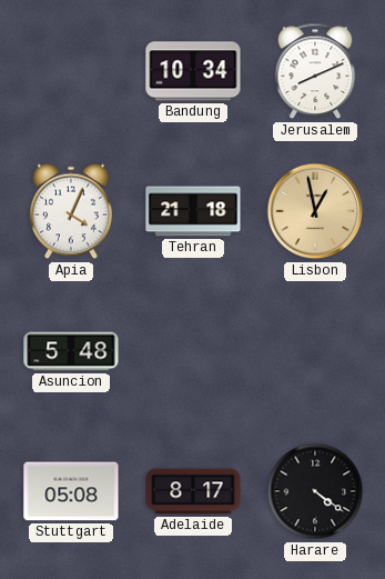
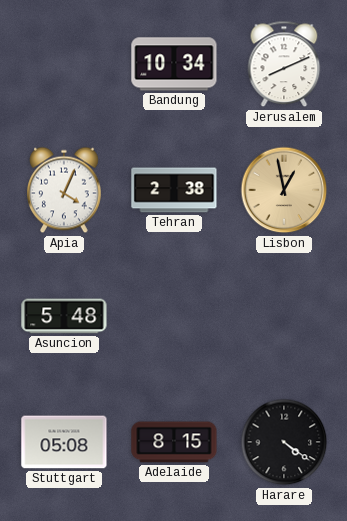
Tehran: 21:18 -> 2:38 (174, 190)
Adelaide: 8:17 -> 8:15 (174, 442)
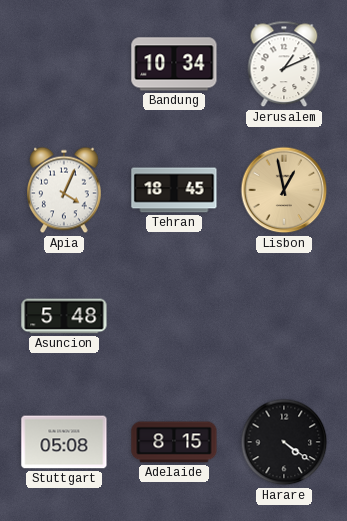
Jerusalem: 8:11 -> 1:11 (284, 64)
Tehran: 2:38 -> 18:45 (174, 190)
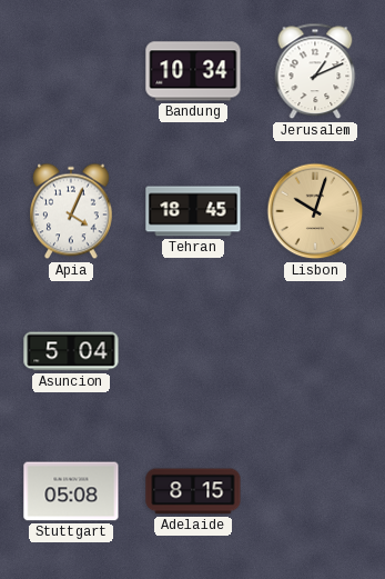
Lisbon: 12:58 -> 10:03 (315, 211)
Asuncion: 5:48 -> 5:04 (71, 351)
Harare: 4:21 -> none (284, 442)
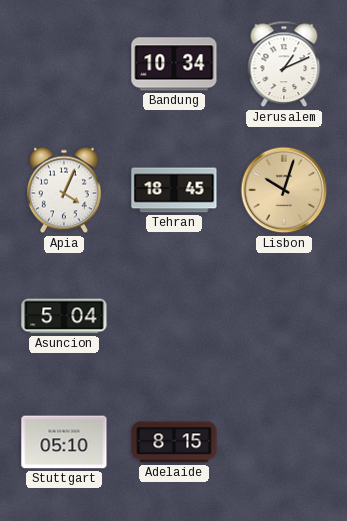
Stuttgart: 05:08 -> 05:10 (64, 442)
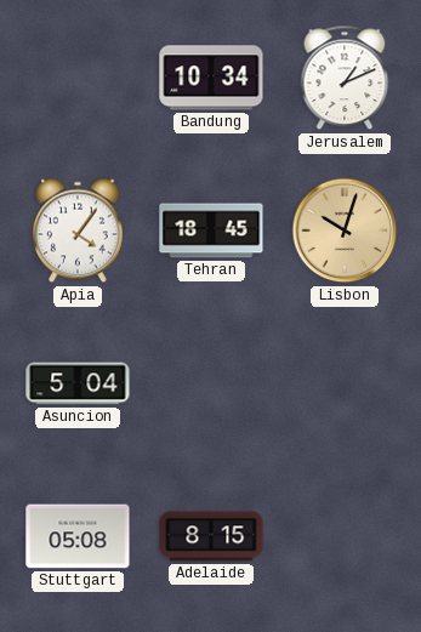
Apia: 4:04 -> 4:06 (79, 230)
Stuttgart: 05:10 -> 05:08 (78, 536)
